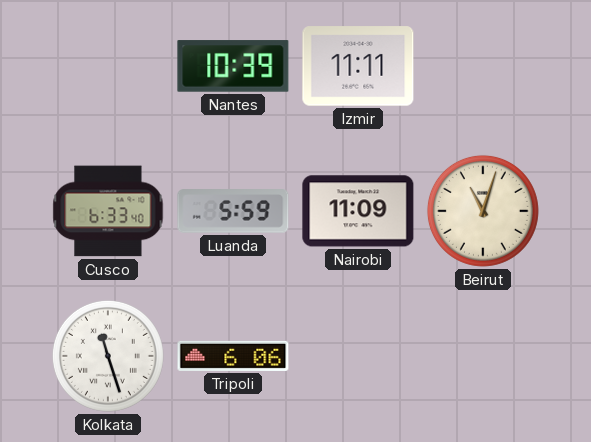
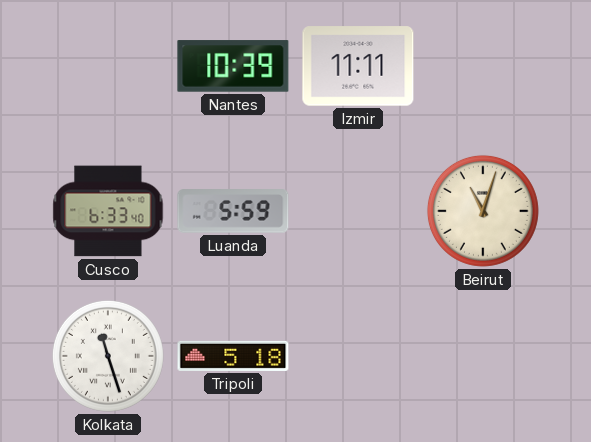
Nairobi: 11:09 -> none (358, 211)
Tripoli: 6:06 -> 5:18 (233, 356)
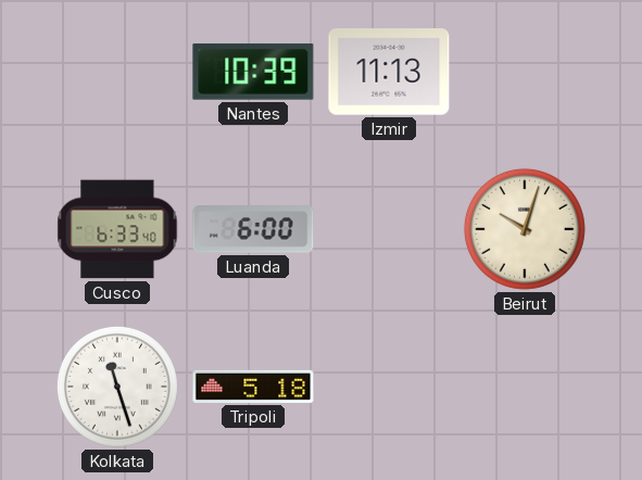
Izmir: 11:11 -> 11:13 (389, 72)
Luanda: 5:59 -> 6:00 (253, 229)
Beirut: 11:03 -> 10:03 (525, 229)
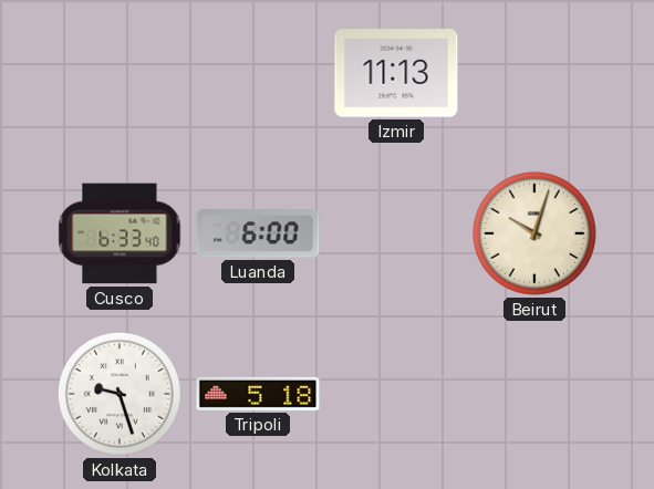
Nantes: 10:39 -> none (253, 72)
Kolkata: 11:27 -> 9:27 (120, 394)
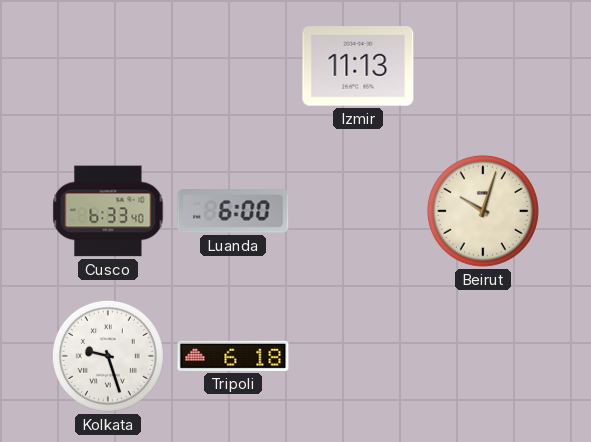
Tripoli: 5:18 -> 6:18 (233, 356)
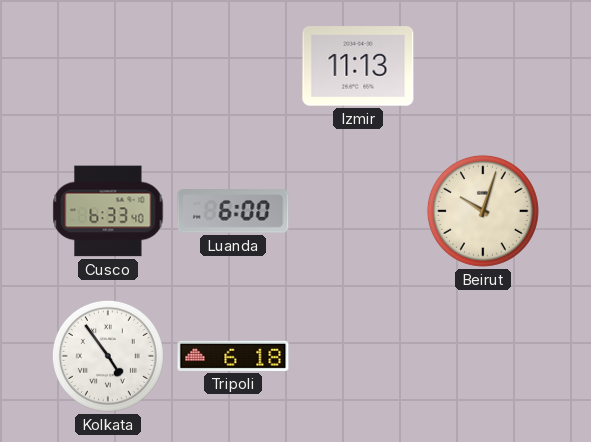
Kolkata: 9:27 -> 4:54 (108, 356)
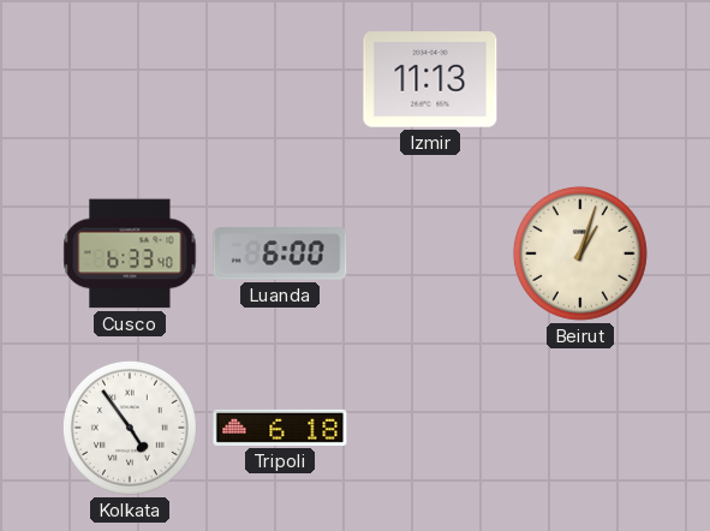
Beirut: 10:03 -> 1:03 (580, 253)
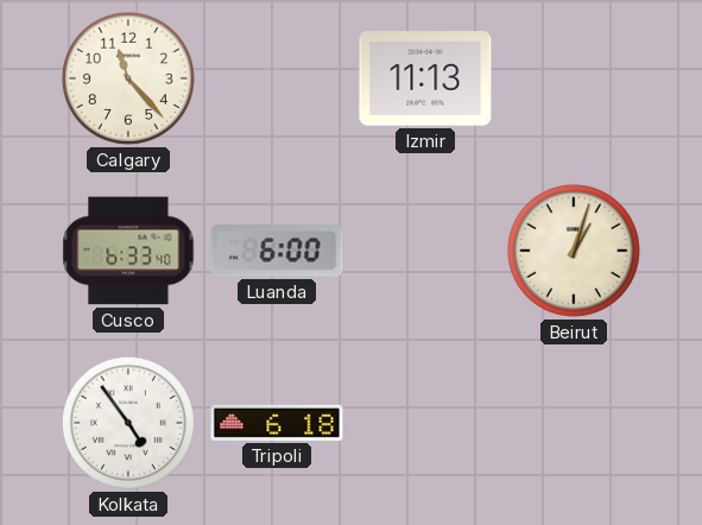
Calgary: none -> 11:23 (128, 78)
